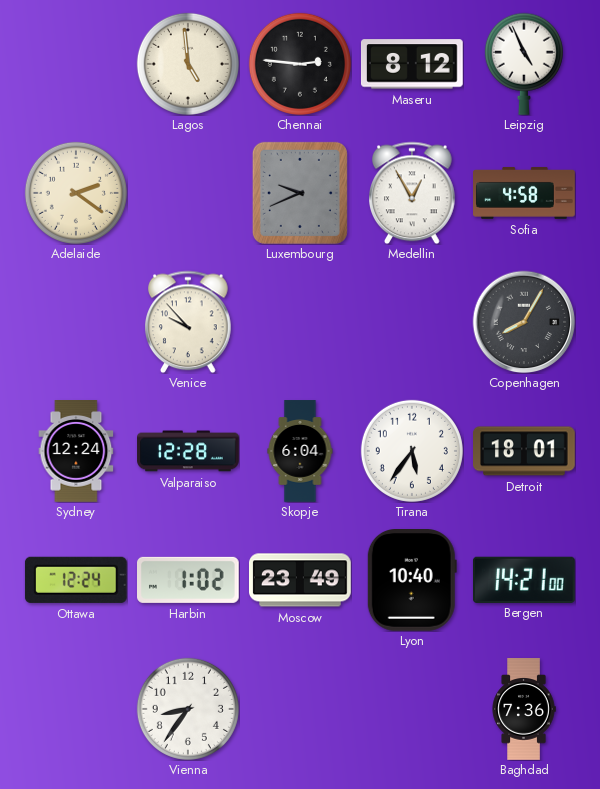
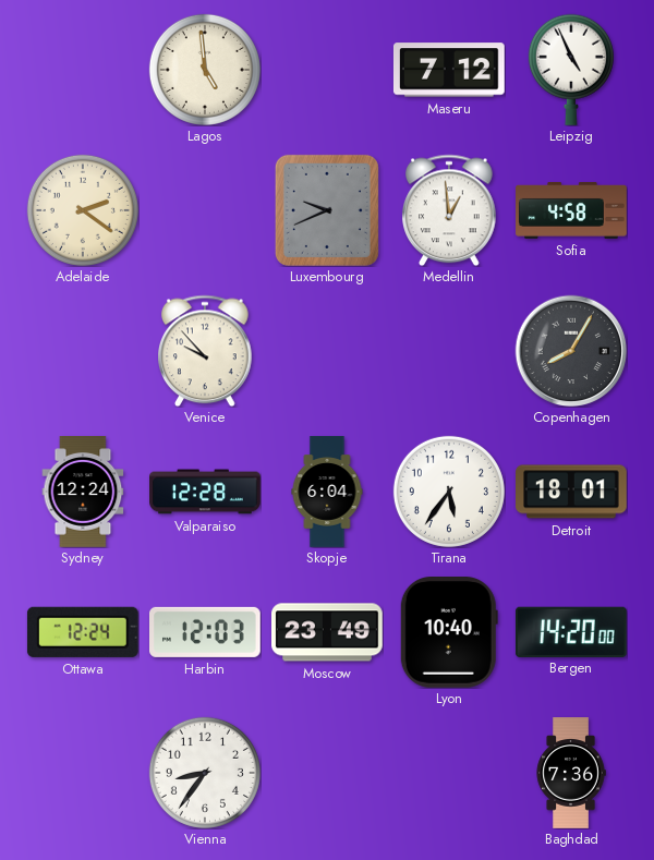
Chennai: 2:46 -> none (300, 64)
Maseru: 8:12 -> 7:12 (449, 70)
Medellin: 12:55 -> 12:59 (450, 210)
Harbin: 1:02 -> 12:03 (206, 632)
Bergen: 14:21 -> 14:20 (571, 631)
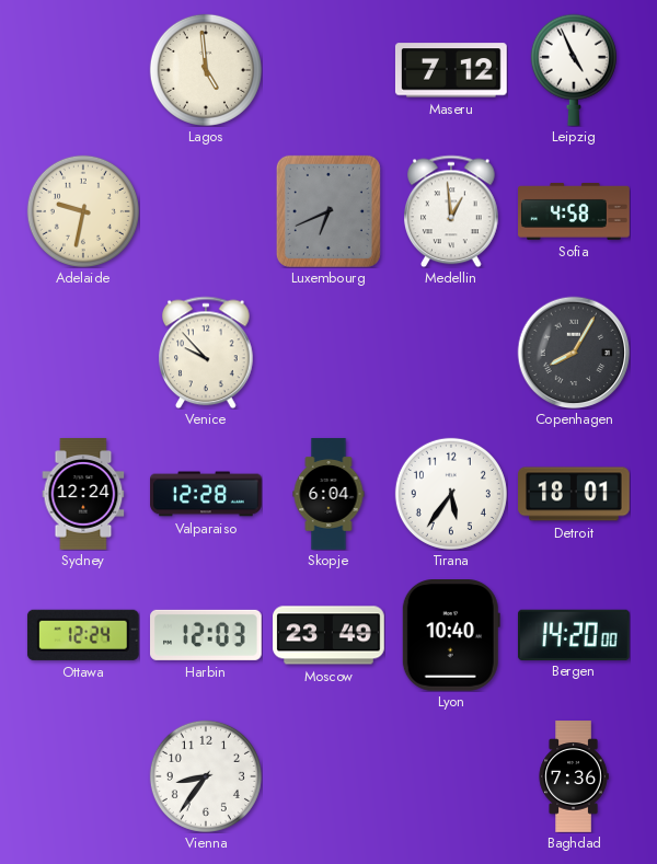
Adelaide: 2:21 -> 9:32 (83, 211)
Luxembourg: 9:41 -> 6:41 (328, 211)
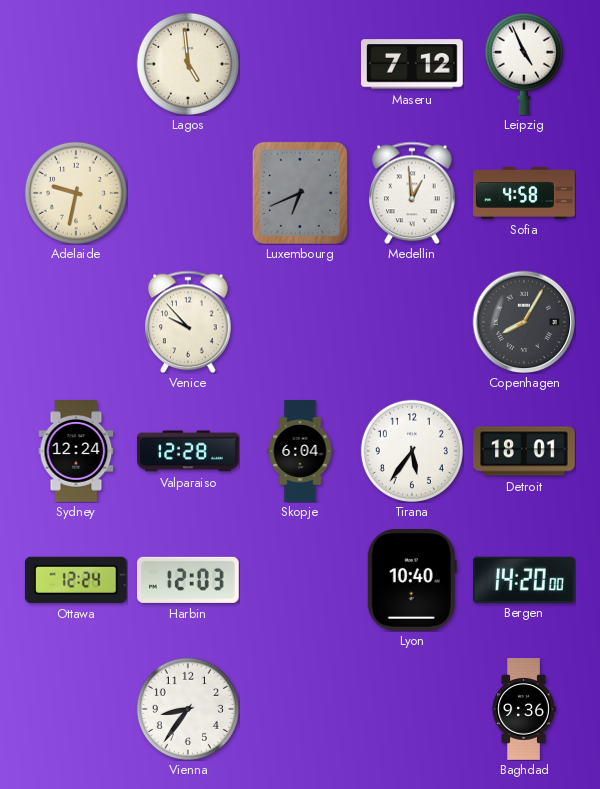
Moscow: 23:49 -> none (330, 635)
Baghdad: 7:36 -> 9:36 (524, 709)
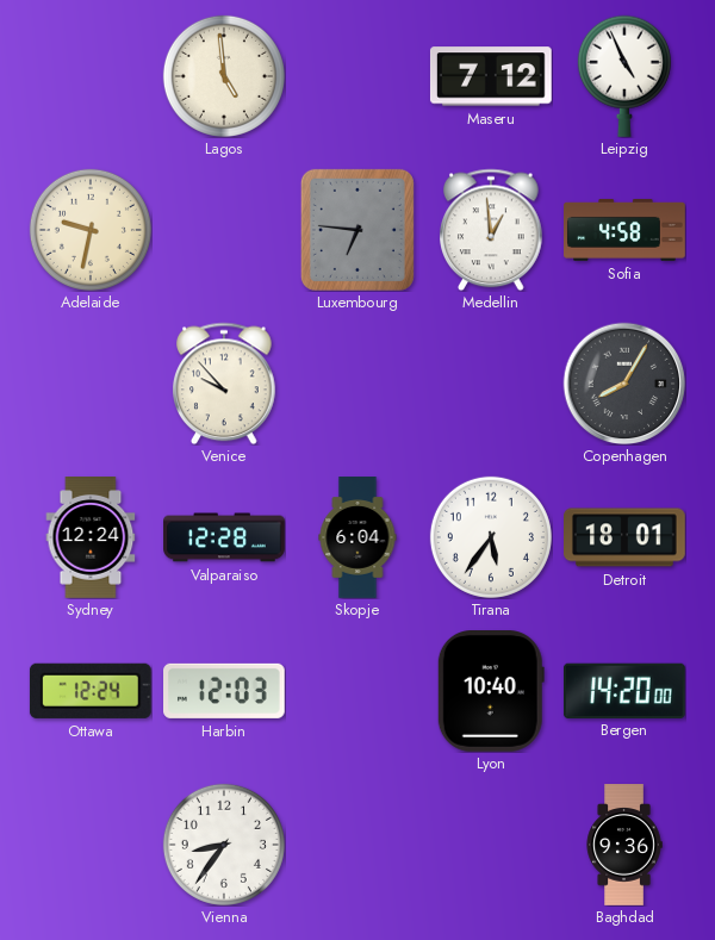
Luxembourg: 6:41 -> 6:46 (357, 230)
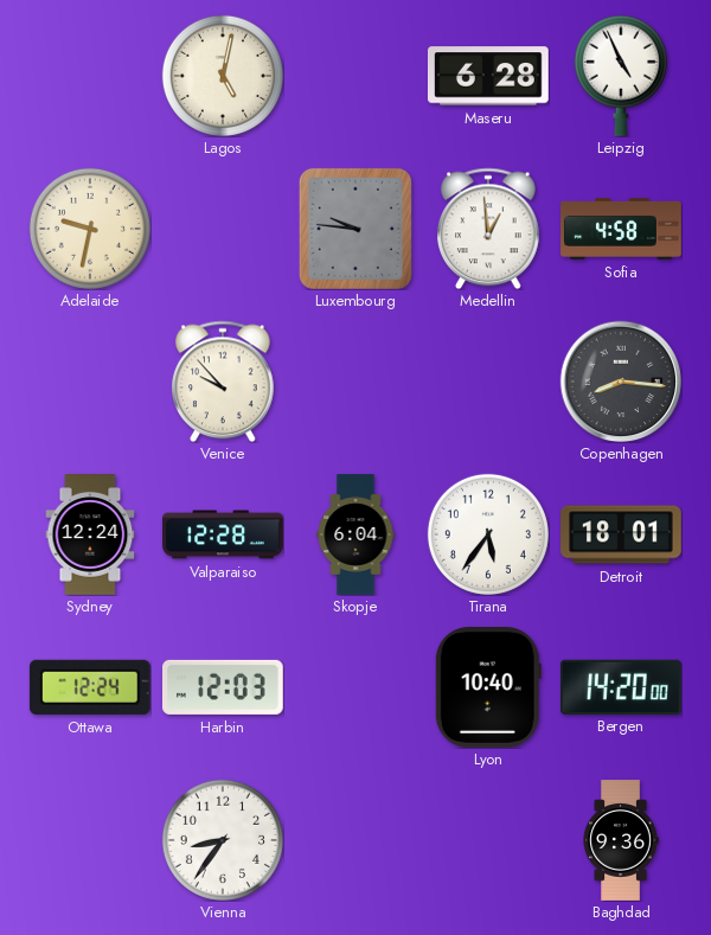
Lagos: 4:59 -> 5:02 (223, 76)
Maseru: 7:12 -> 6:28 (488, 76)
Luxembourg: 6:46 -> 9:46 (355, 229)
Copenhagen: 8:05 -> 8:16 (621, 382)
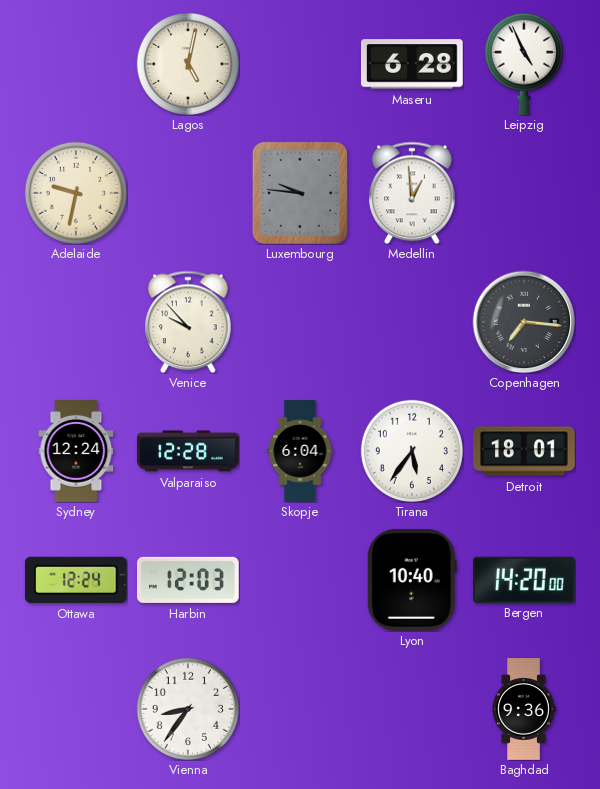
Sofia: 4:58 -> none (621, 229)
Copenhagen: 8:16 -> 7:16 (524, 322)
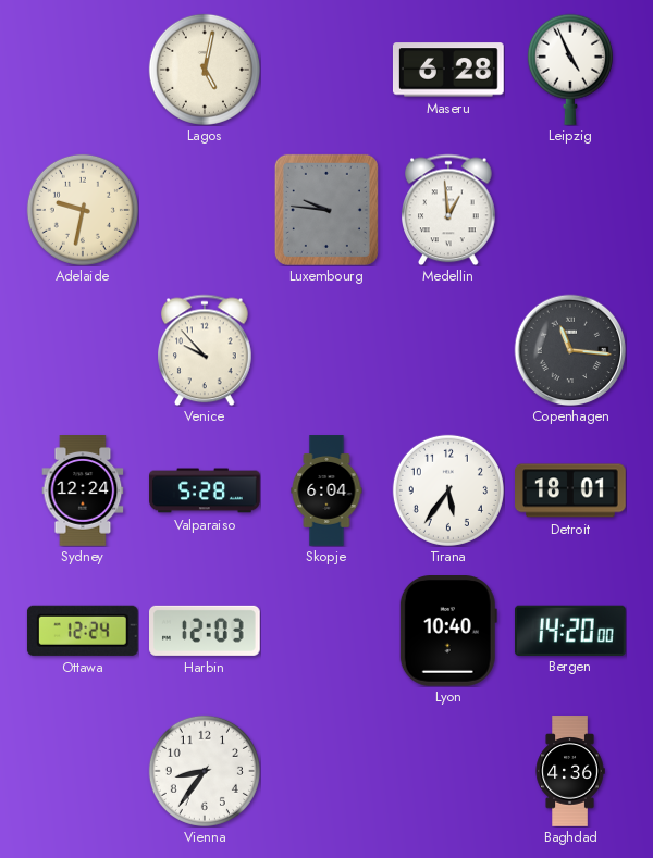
Copenhagen: 7:16 -> 11:16 (570, 350)
Valparaiso: 12:28 -> 5:28 (205, 490)
Baghdad: 9:36 -> 4:36 (570, 771)
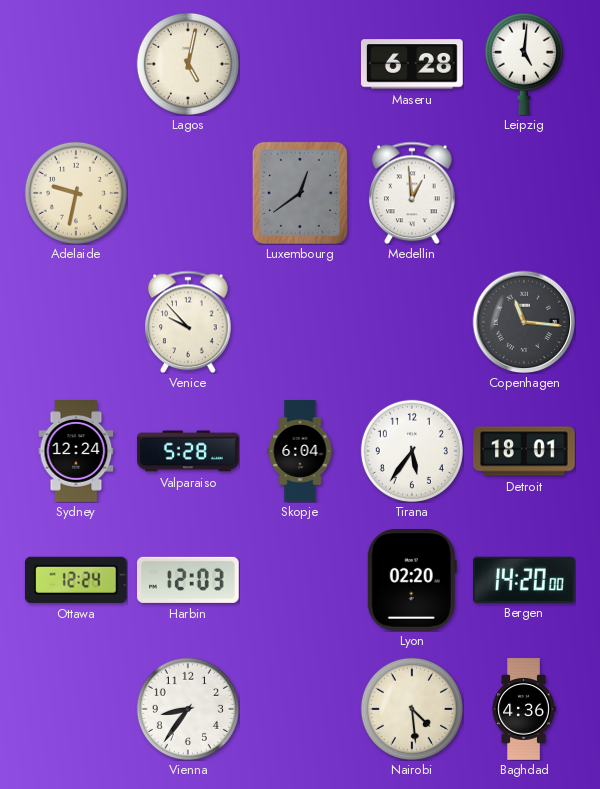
Leipzig: 4:56 -> 5:01 (524, 64)
Luxembourg: 9:46 -> 12:39 (300, 193)
Lyon: 10:40 -> 02:20 (412, 581)
Nairobi: none -> 4:29 (412, 709)
